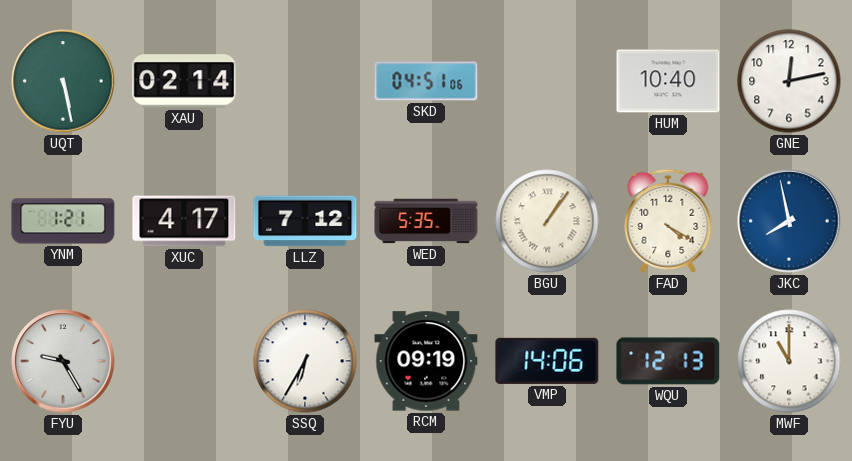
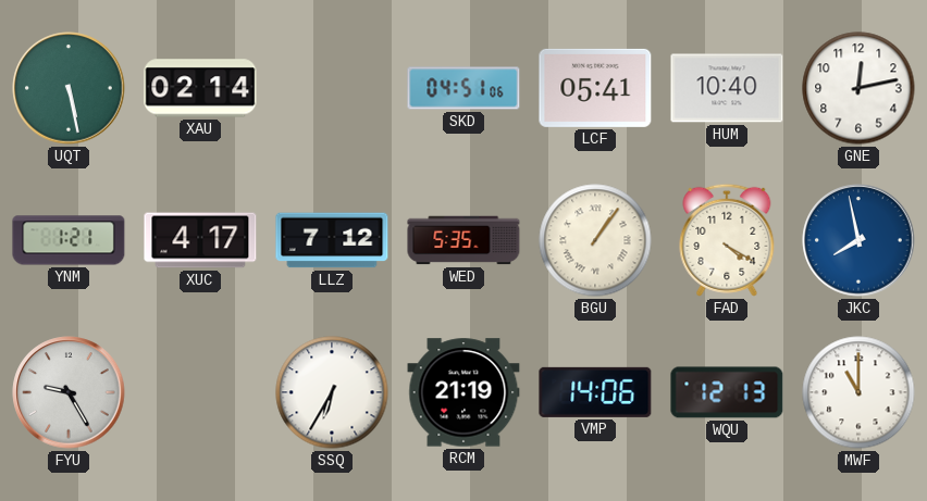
LCF: none -> 05:41 (595, 88)
RCM: 09:19 -> 21:19 (463, 392)
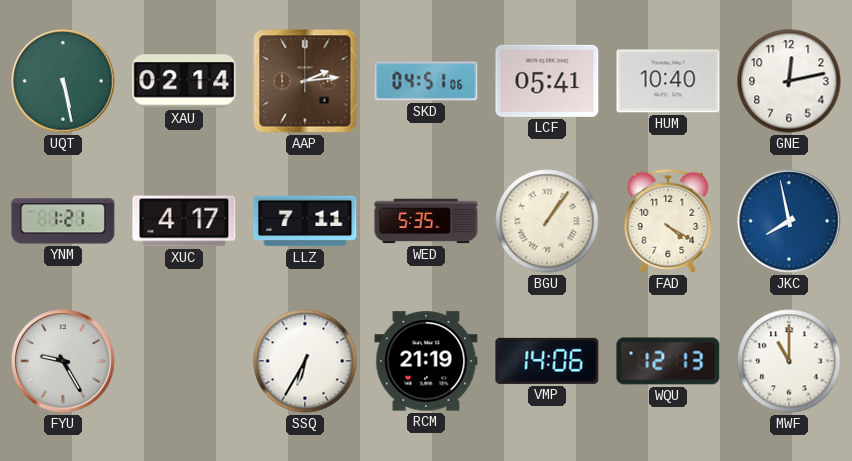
AAP: none -> 2:14 (305, 81)
LLZ: 7:12 -> 7:11 (305, 221)
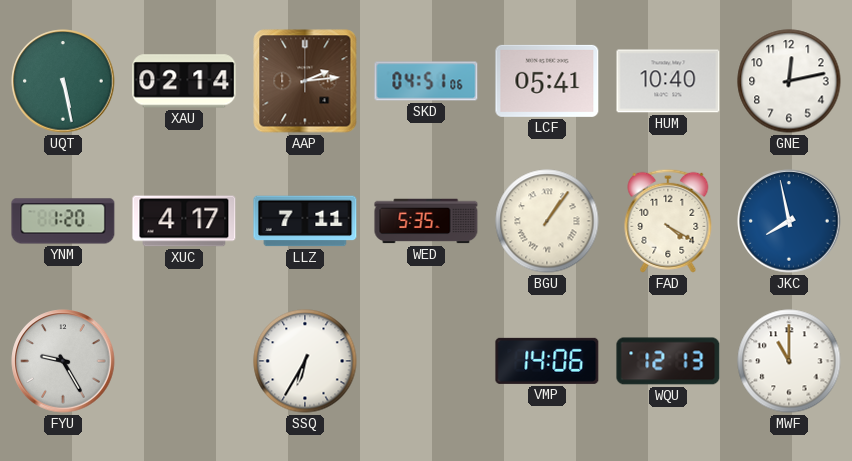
YNM: 1:21 -> 1:20 (63, 221)
RCM: 21:19 -> none (426, 361)
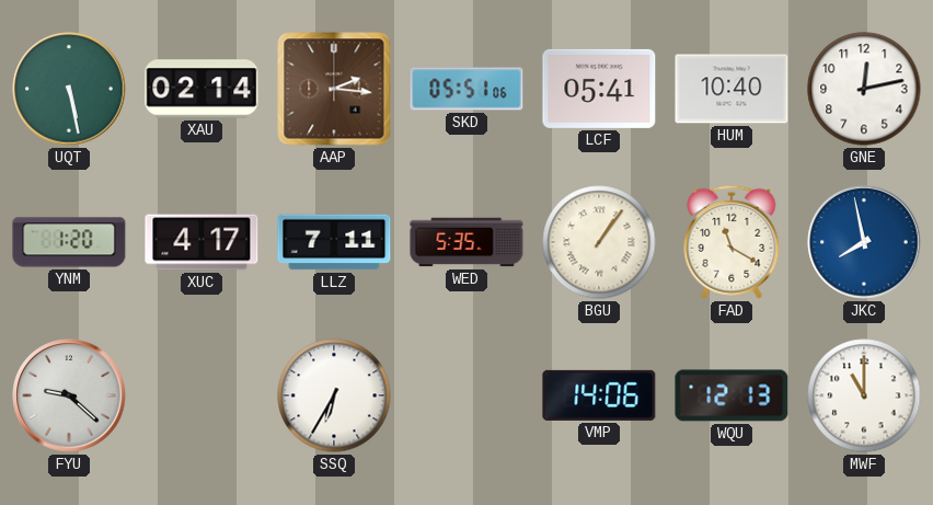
AAP: 2:14 -> 2:16 (334, 89)
SKD: 04:51 -> 05:51 (466, 89)
FAD: 4:20 -> 11:20 (732, 242)
FYU: 9:25 -> 9:22 (69, 395)
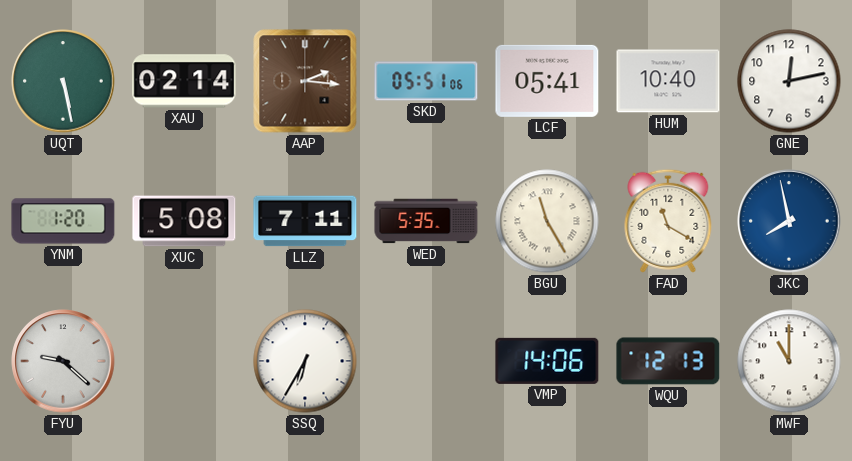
XUC: 4:17 -> 5:08 (184, 221)
BGU: 1:06 -> 11:25 (547, 221)
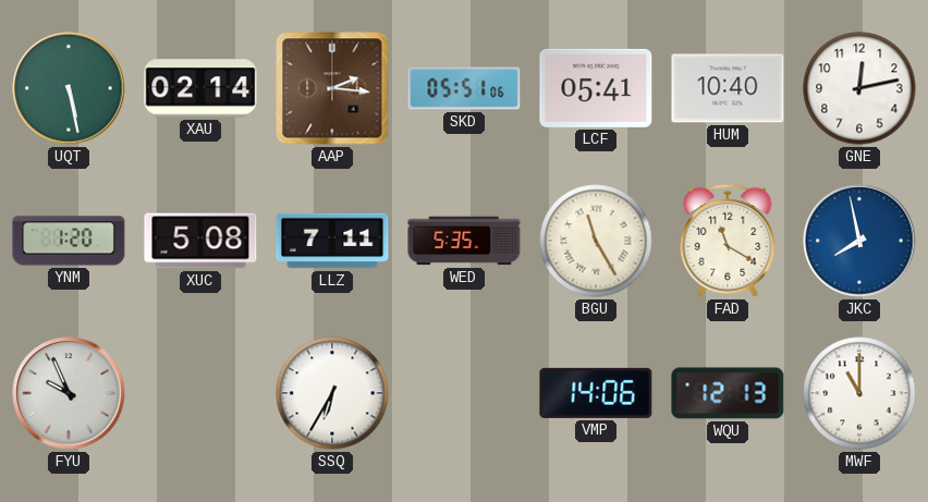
FYU: 9:22 -> 9:56 (69, 393)
